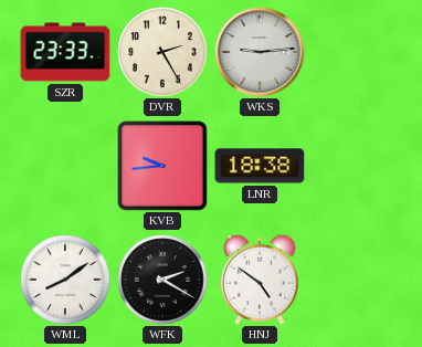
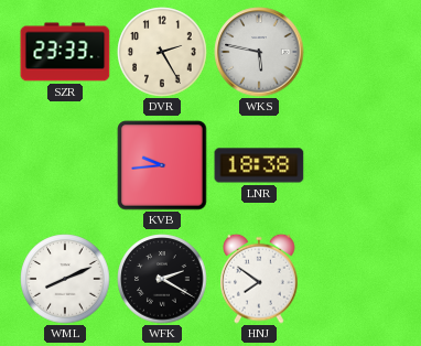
WKS: 9:14 -> 5:47 (259, 52)
WML: 8:09 -> 8:11 (65, 279)
HNJ: 4:51 -> 7:51 (259, 279)
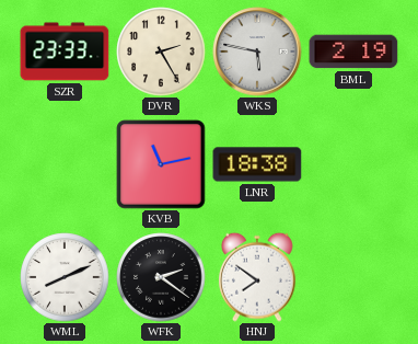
BML: none -> 2:19 (353, 51)
KVB: 9:44 -> 11:13 (161, 164)
WFK: 2:20 -> 2:21 (161, 277)
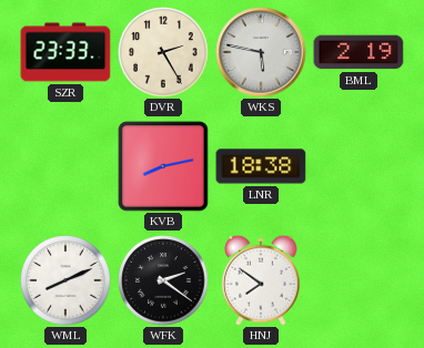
KVB: 11:13 -> 8:13 (163, 166)
